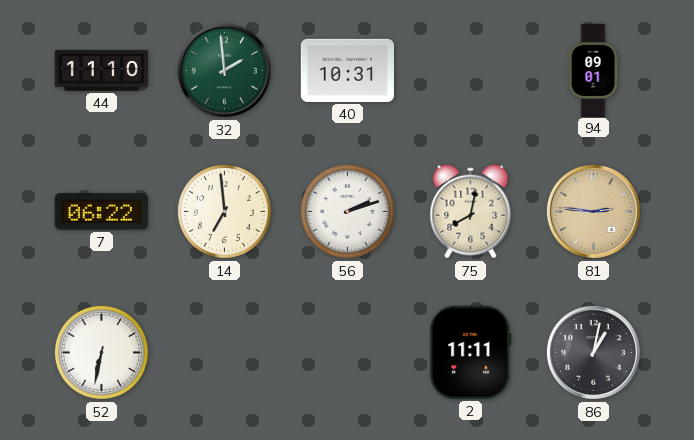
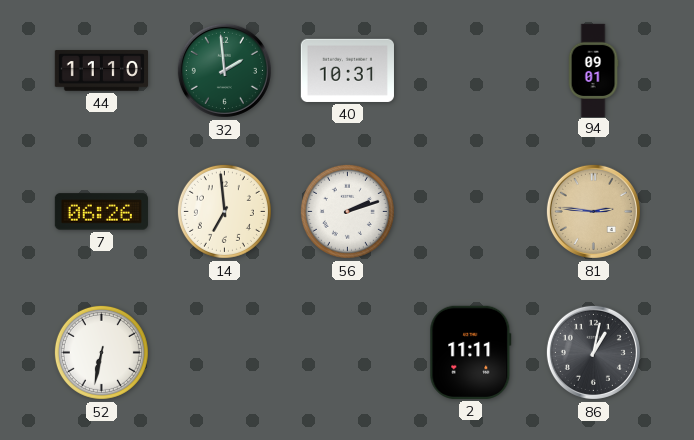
7: 06:22 -> 06:26 (101, 212)
75: 8:02 -> none (471, 212)
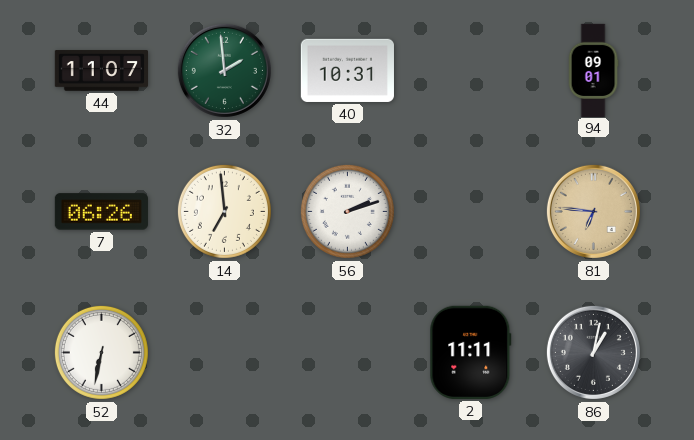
44: 11:10 -> 11:07 (101, 71)
81: 2:46 -> 6:46 (593, 211)
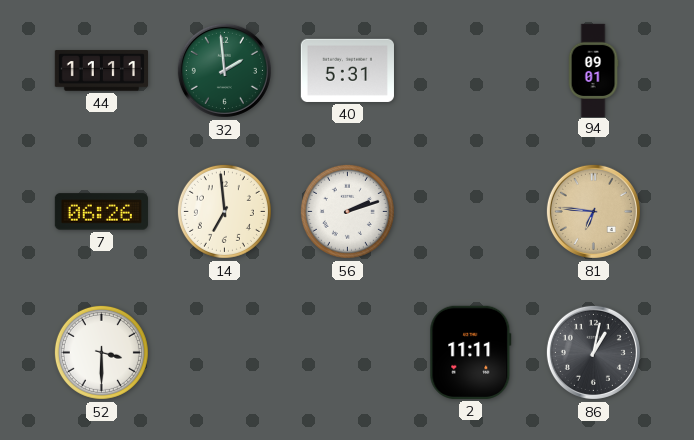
44: 11:07 -> 11:11 (101, 71)
40: 10:31 -> 5:31 (347, 70)
52: 6:32 -> 3:30 (101, 352)
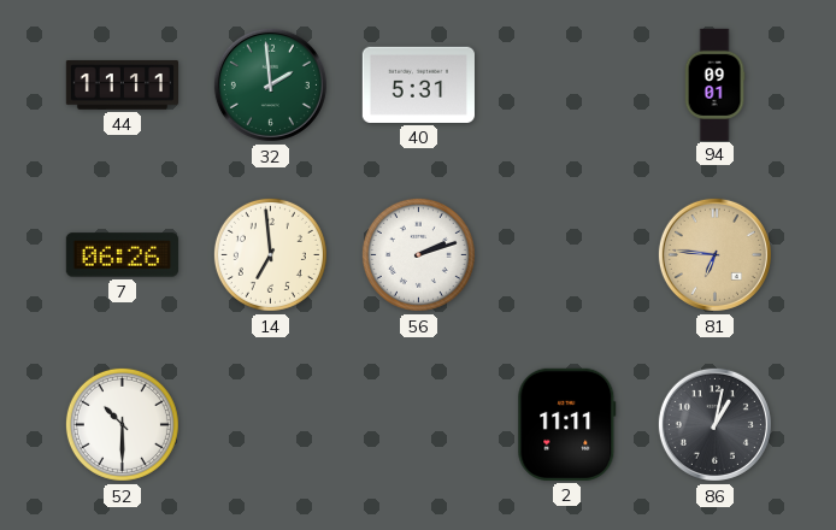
52: 3:30 -> 10:30 (122, 424)
